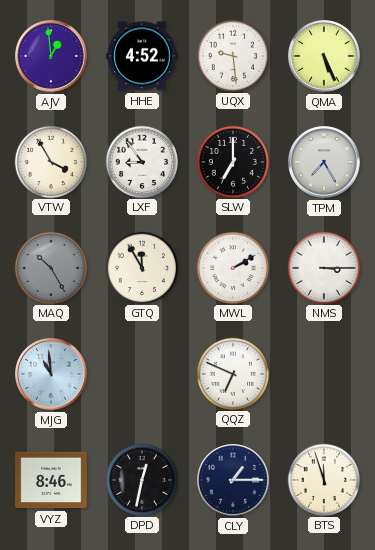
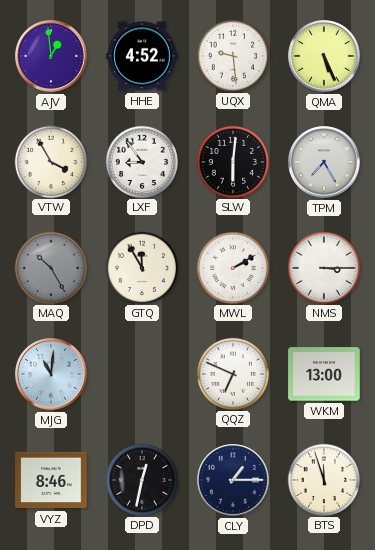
SLW: 7:00 -> 6:01 (232, 161)
MJG: 10:59 -> 11:01 (51, 374)
WKM: none -> 13:00 (324, 374)
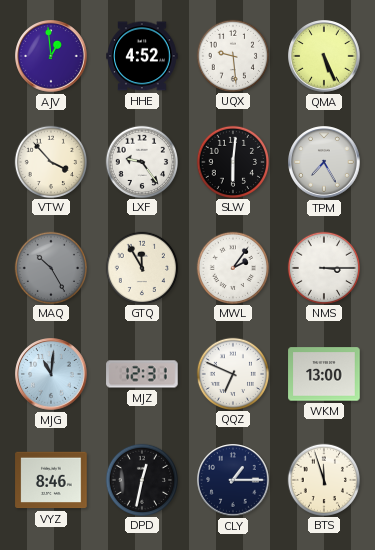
VTW: 3:55 -> 3:53 (50, 161)
LXF: 8:54 -> 9:24 (141, 161)
MWL: 2:10 -> 2:06 (232, 267)
MJZ: none -> 12:31 (142, 374)
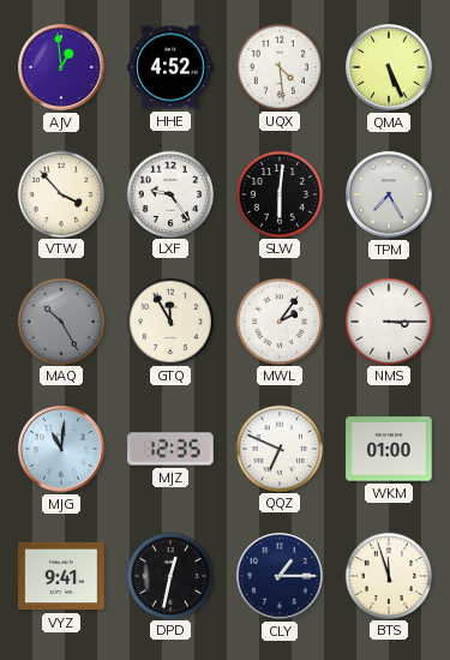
UQX: 9:29 -> 4:29 (278, 66)
MJZ: 12:31 -> 12:35 (170, 449)
WKM: 13:00 -> 01:00 (389, 449)
VYZ: 8:46 -> 9:41 (61, 576)
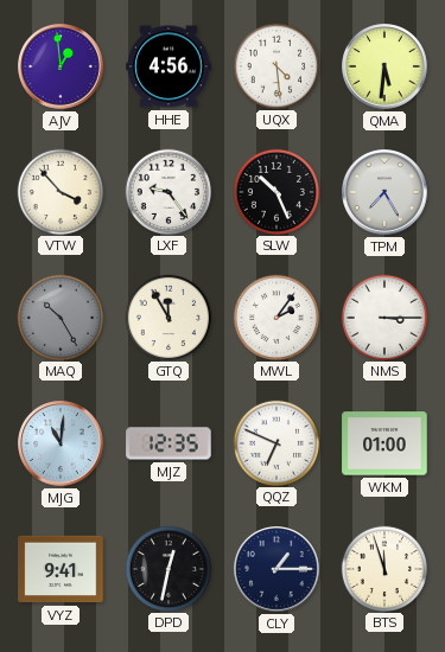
HHE: 4:52 -> 4:56 (169, 66)
QMA: 5:26 -> 5:31 (384, 66)
SLW: 6:01 -> 10:26 (275, 191)
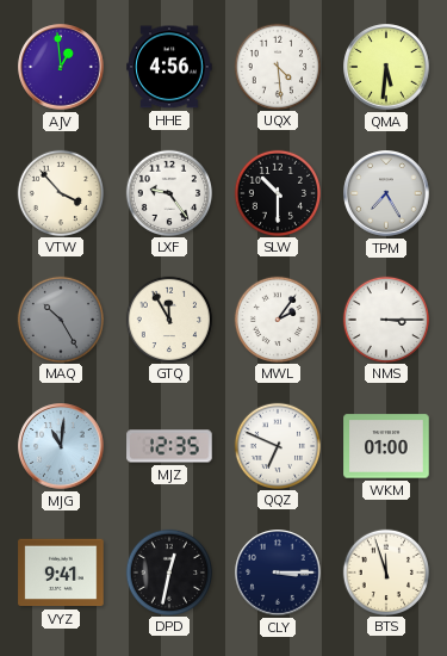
SLW: 10:26 -> 10:30 (277, 192)
CLY: 1:15 -> 3:15 (278, 573)
